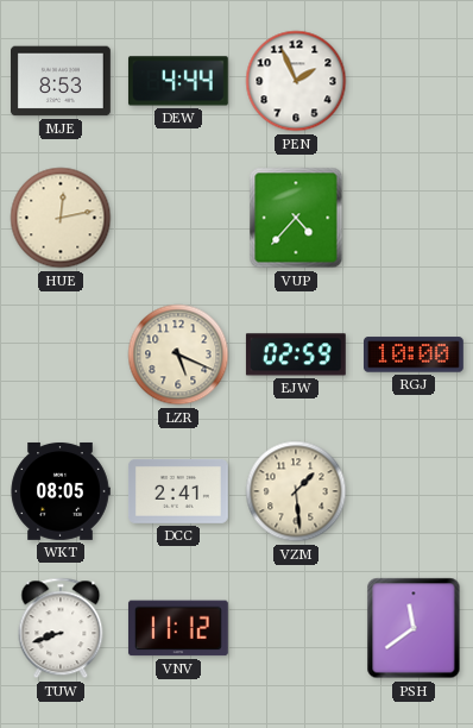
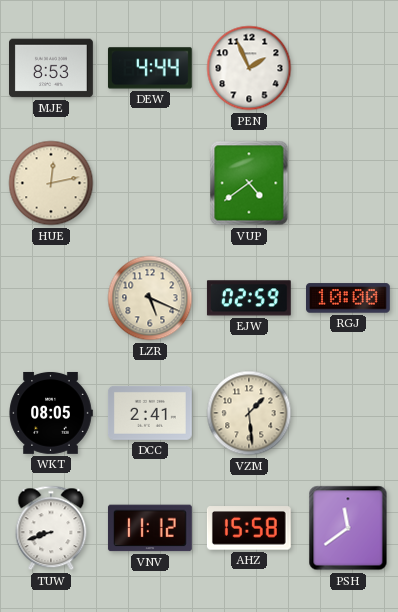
VUP: 4:37 -> 4:39 (249, 183)
AHZ: none -> 15:58 (249, 528)
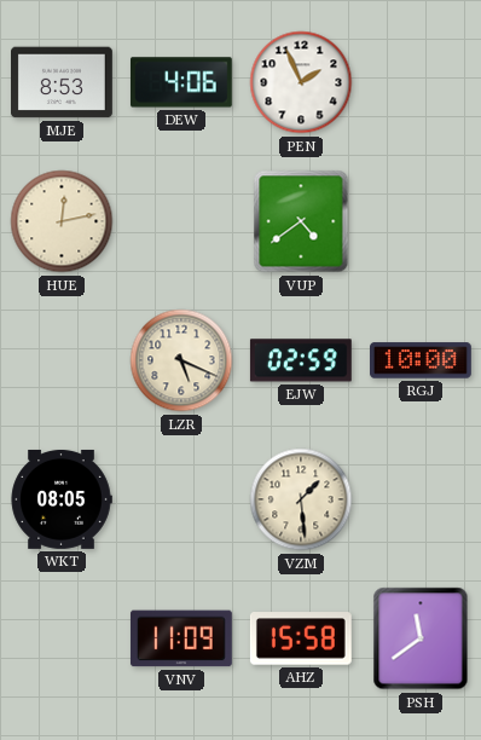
DEW: 4:44 -> 4:06 (181, 82)
DCC: 2:41 -> none (150, 413)
TUW: 8:42 -> none (51, 528)
VNV: 11:12 -> 11:09 (181, 638)
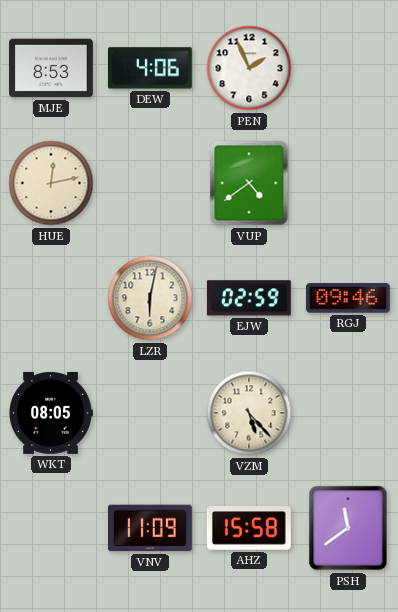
LZR: 5:19 -> 6:02 (150, 298)
RGJ: 10:00 -> 09:46 (349, 298)
VZM: 1:29 -> 5:23 (249, 413)
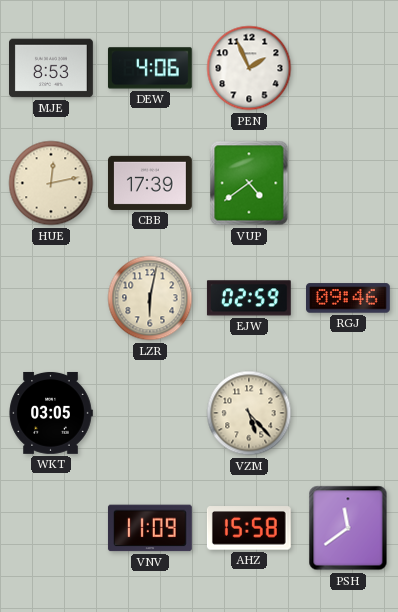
CBB: none -> 17:39 (151, 183)
WKT: 08:05 -> 03:05 (51, 413)
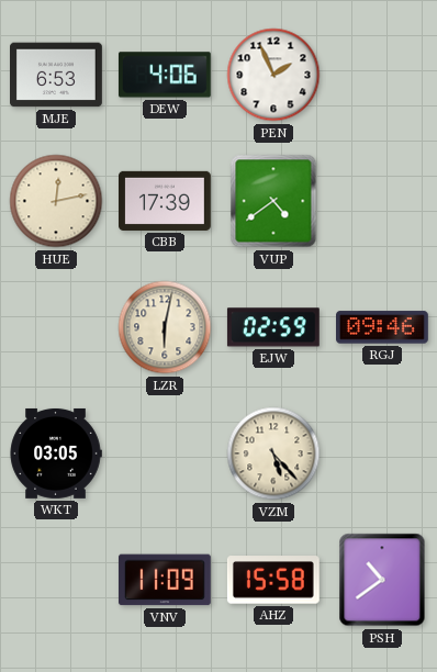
MJE: 8:53 -> 6:53 (57, 75)
PSH: 11:39 -> 10:39 (382, 580)
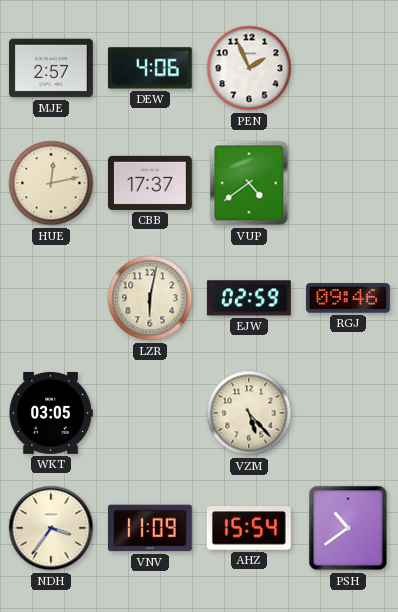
MJE: 6:53 -> 2:57 (52, 68)
CBB: 17:39 -> 17:37 (151, 183)
NDH: none -> 3:36 (51, 528)
AHZ: 15:58 -> 15:54 (249, 528)
